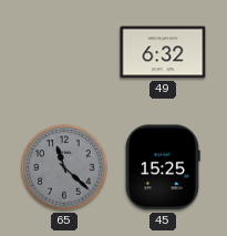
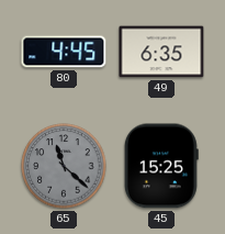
80: none -> 4:45 (64, 52)
49: 6:32 -> 6:35 (161, 52)
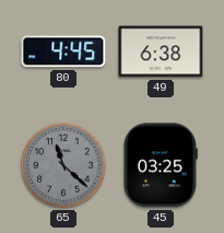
49: 6:35 -> 6:38 (161, 51)
45: 15:25 -> 03:25 (161, 165)
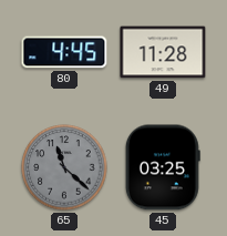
49: 6:38 -> 11:28 (163, 52)
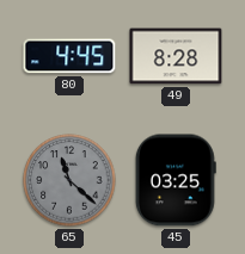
49: 11:28 -> 8:28 (176, 56)
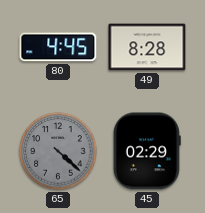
65: 11:22 -> 4:22 (58, 151)
45: 03:25 -> 02:29 (147, 151)
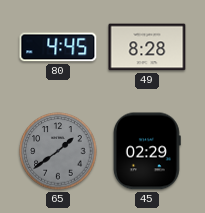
65: 4:22 -> 1:39 (58, 151)
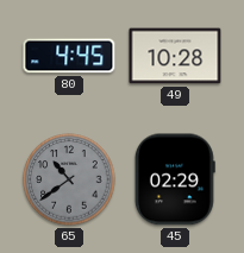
49: 8:28 -> 10:28 (175, 56)
65: 1:39 -> 10:39 (69, 179)
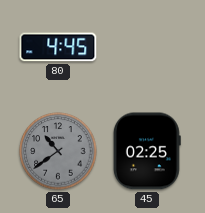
49: 10:28 -> none (175, 56)
45: 02:29 -> 02:25 (147, 151)
